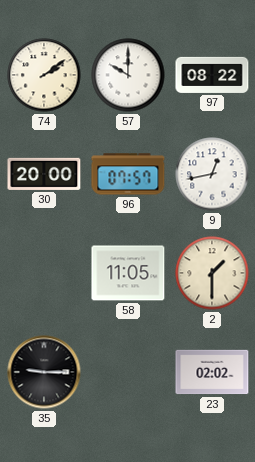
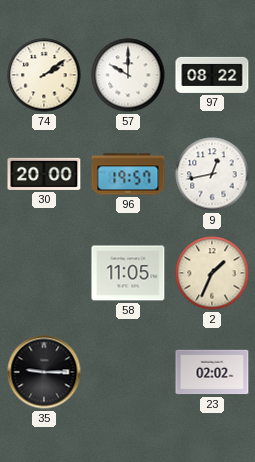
96: 07:57 -> 19:57 (128, 174)
2: 1:30 -> 1:34 (212, 273)
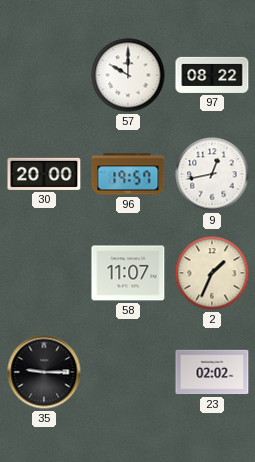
74: 2:09 -> none (44, 75)
58: 11:05 -> 11:07 (128, 273)
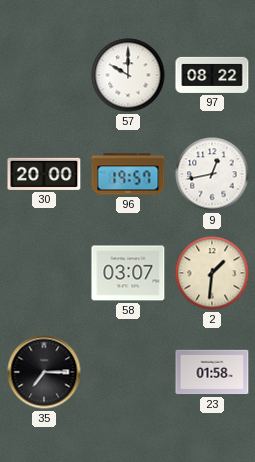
58: 11:07 -> 03:07 (128, 273)
2: 1:34 -> 1:31 (212, 273)
35: 9:15 -> 7:15 (44, 372)
23: 02:02 -> 01:58 (212, 372)
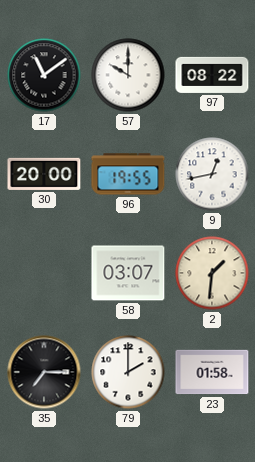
17: none -> 11:09 (44, 75)
96: 19:57 -> 19:55 (128, 174)
79: none -> 2:00 (128, 372)
